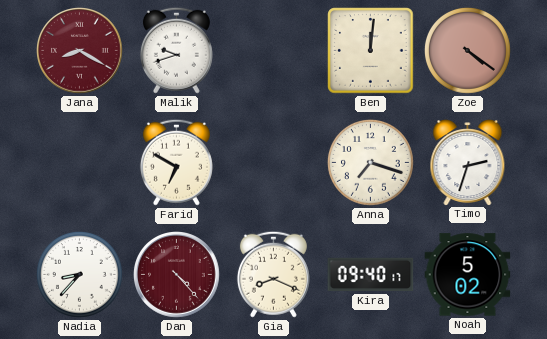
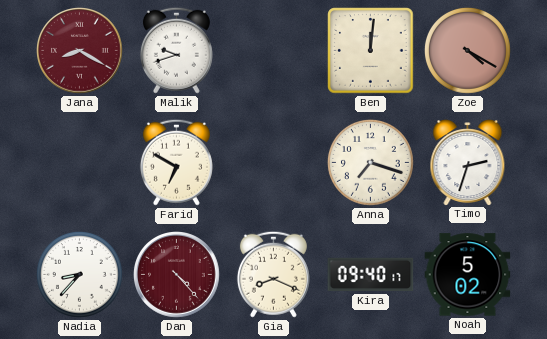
Zoe: 4:21 -> 4:20 (467, 50)
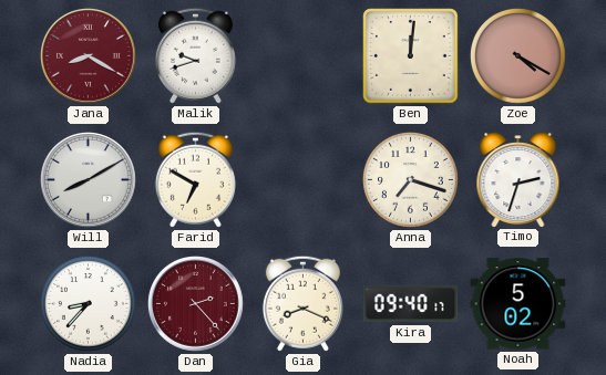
Will: none -> 8:10 (89, 180)
Dan: 4:23 -> 2:23 (196, 304)
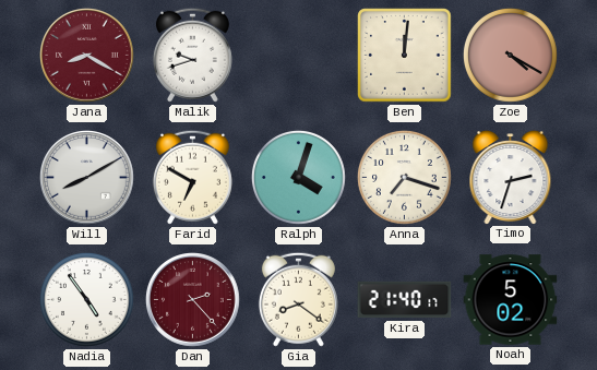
Ralph: none -> 4:03 (298, 177)
Nadia: 8:37 -> 4:54 (86, 299)
Gia: 8:19 -> 8:21 (298, 299)
Kira: 09:40 -> 21:40 (405, 300)
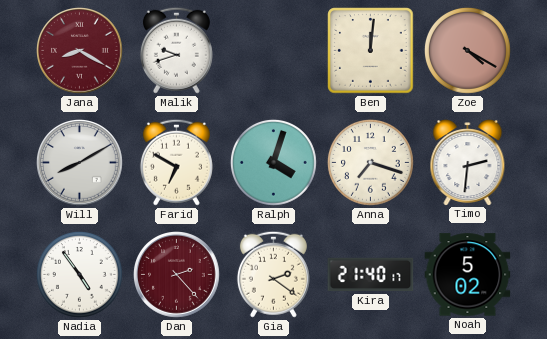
Timo: 2:33 -> 2:31 (468, 163)
Gia: 8:21 -> 2:21 (273, 274)
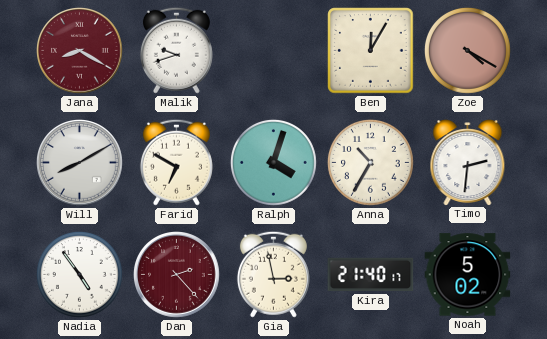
Ben: 12:01 -> 12:05 (371, 51)
Anna: 7:18 -> 10:35 (370, 162)
Gia: 2:21 -> 2:58 (273, 274)
